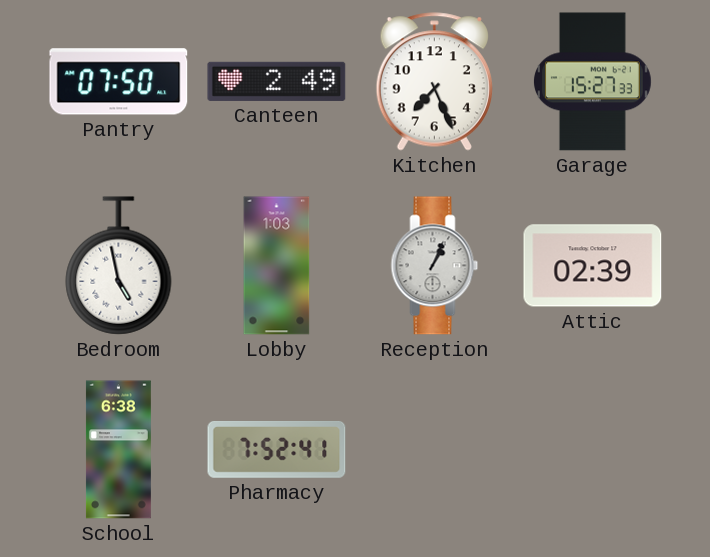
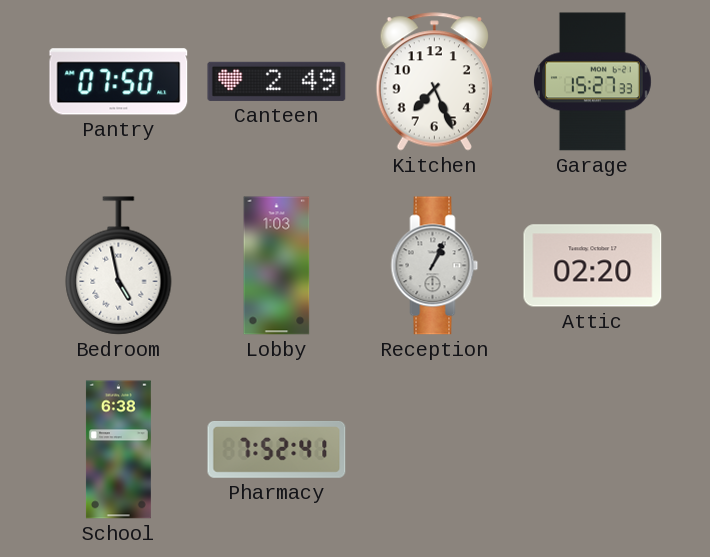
Attic: 02:39 -> 02:20 (593, 266)
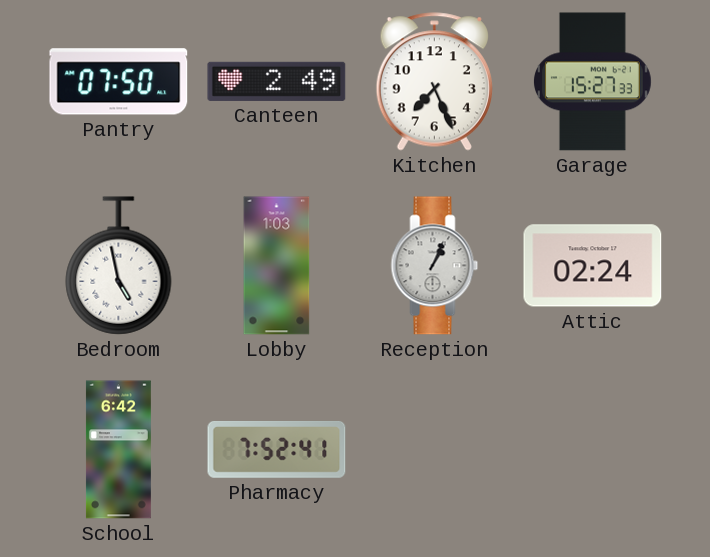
Attic: 02:20 -> 02:24 (593, 266)
School: 6:38 -> 6:42 (118, 450)
